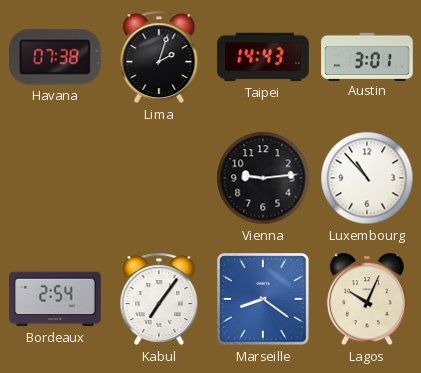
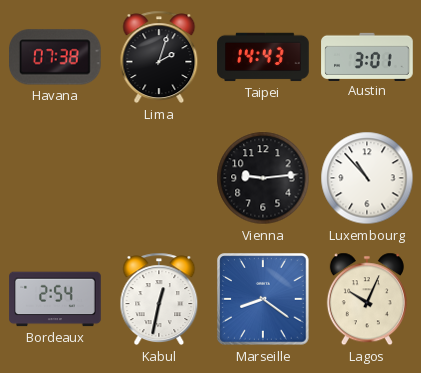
Kabul: 7:06 -> 12:32 (159, 299)
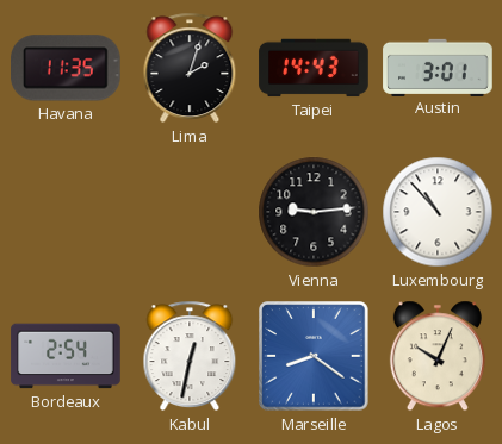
Havana: 07:38 -> 11:35 (67, 68)
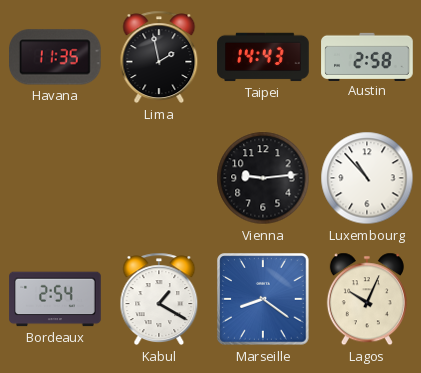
Lima: 2:03 -> 1:58 (159, 57)
Austin: 3:01 -> 2:58 (367, 56)
Kabul: 12:32 -> 1:20 (159, 299)
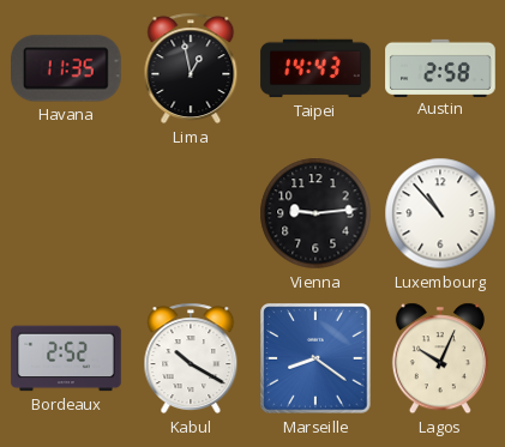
Lima: 1:58 -> 12:58 (191, 68)
Bordeaux: 2:54 -> 2:52 (66, 358)
Kabul: 1:20 -> 10:20 (191, 358)
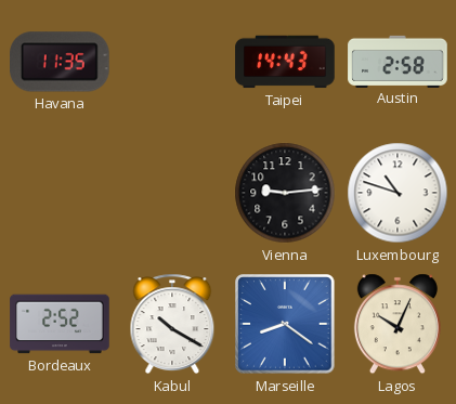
Lima: 12:58 -> none (191, 68)
Luxembourg: 10:53 -> 10:48 (398, 193)
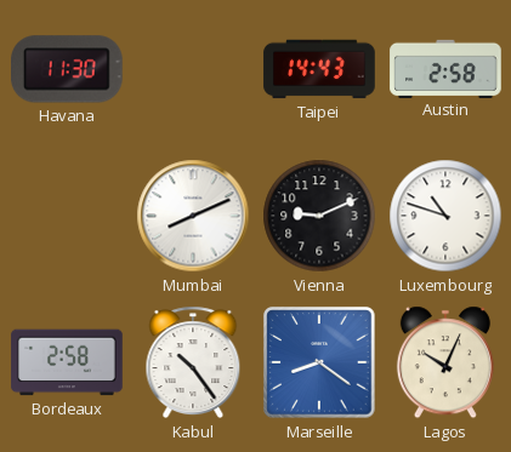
Havana: 11:35 -> 11:30 (68, 69)
Mumbai: none -> 8:11 (193, 216)
Vienna: 9:14 -> 9:11 (319, 216)
Bordeaux: 2:52 -> 2:58 (67, 362)
Kabul: 10:20 -> 10:24 (193, 362)
